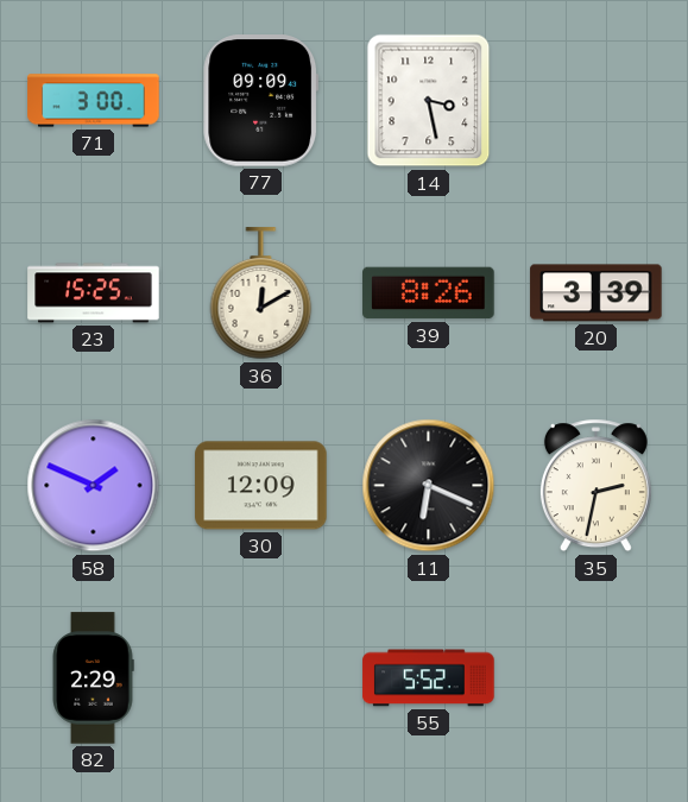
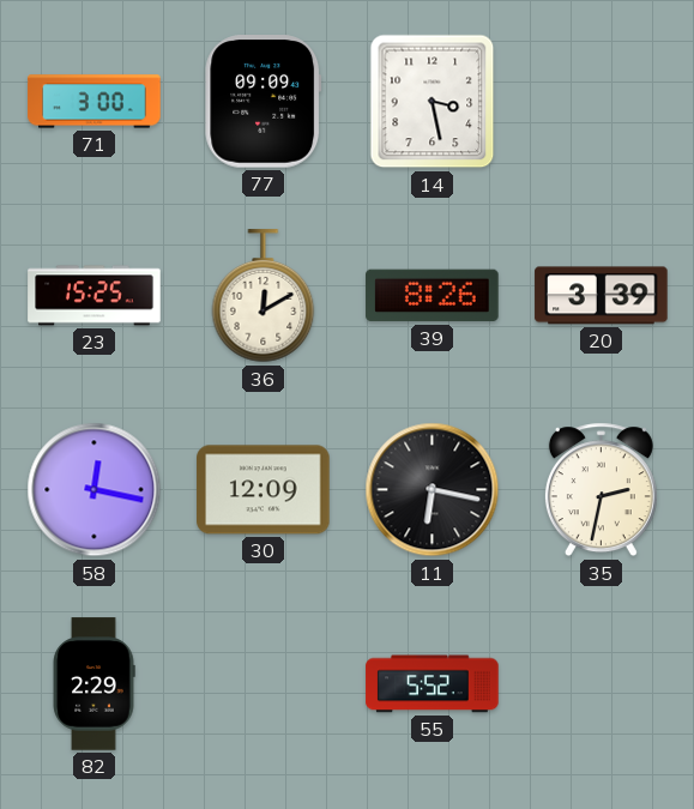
58: 1:49 -> 12:17 (95, 490)
11: 6:19 -> 6:17 (433, 490)
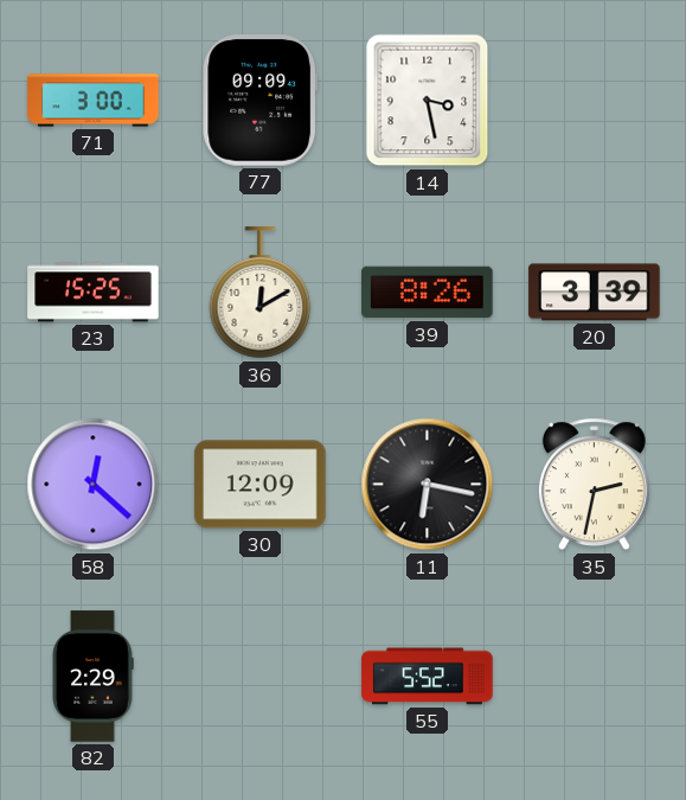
58: 12:17 -> 12:22 (94, 485)
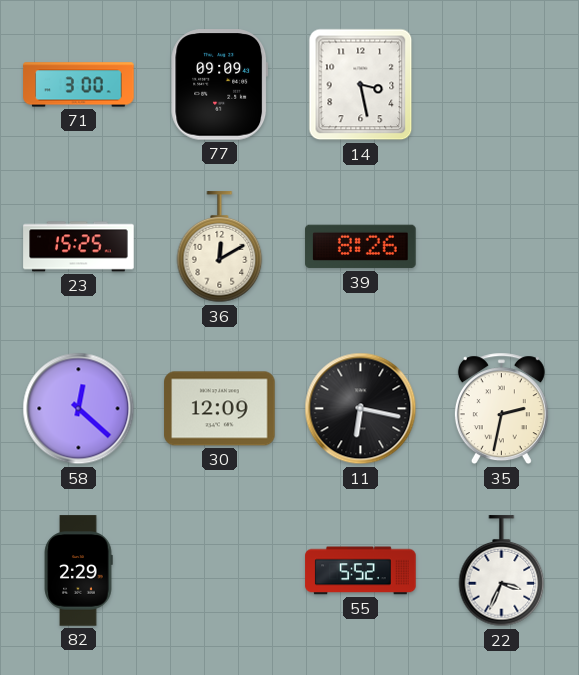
20: 3:39 -> none (595, 293)
22: none -> 3:34 (502, 571)
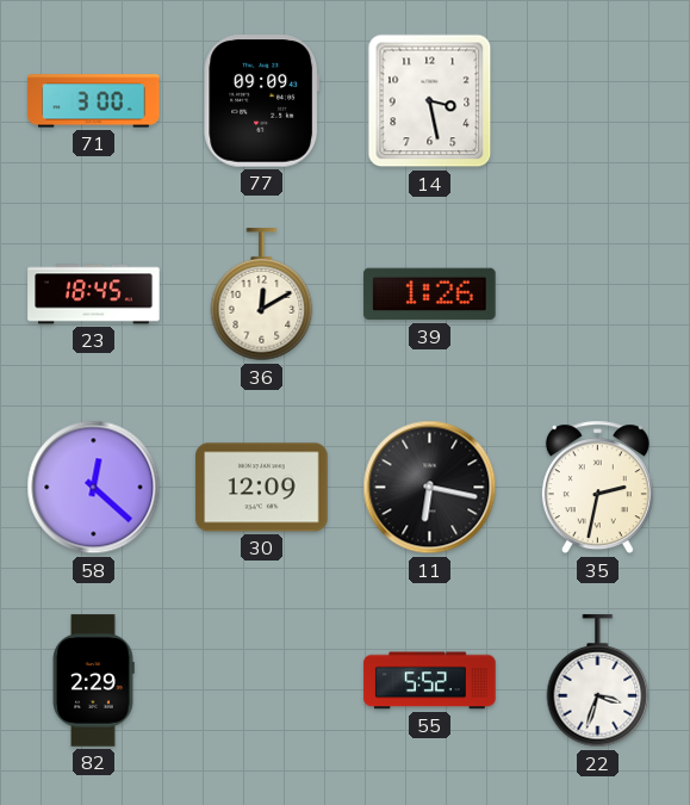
23: 15:25 -> 18:45 (94, 295)
39: 8:26 -> 1:26 (430, 295)
22: 3:34 -> 3:33 (598, 681)
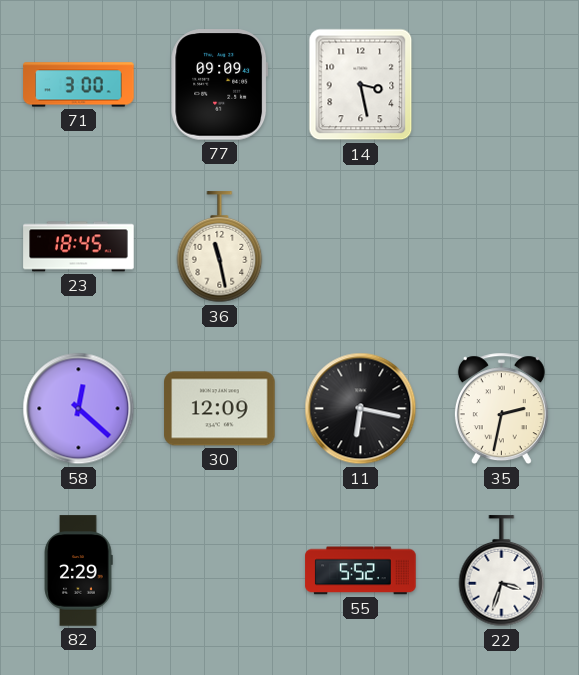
36: 12:10 -> 11:28 (220, 247)
39: 1:26 -> none (430, 295)
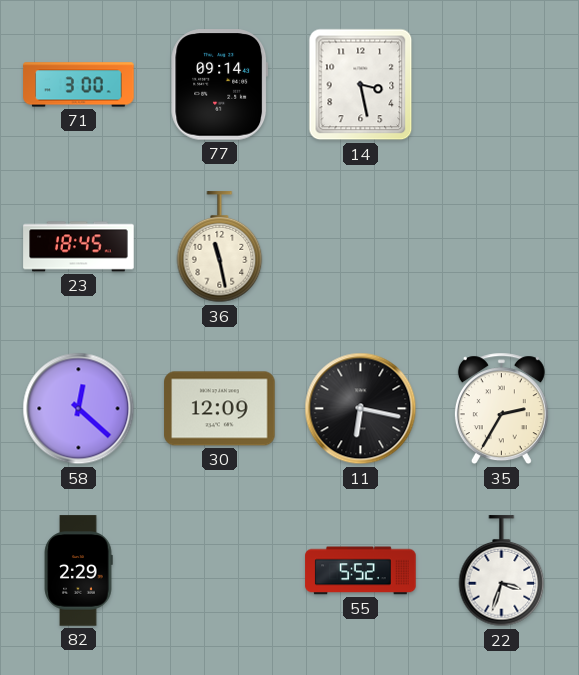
77: 09:09 -> 09:14 (220, 85)
35: 2:32 -> 2:35 (501, 409)
